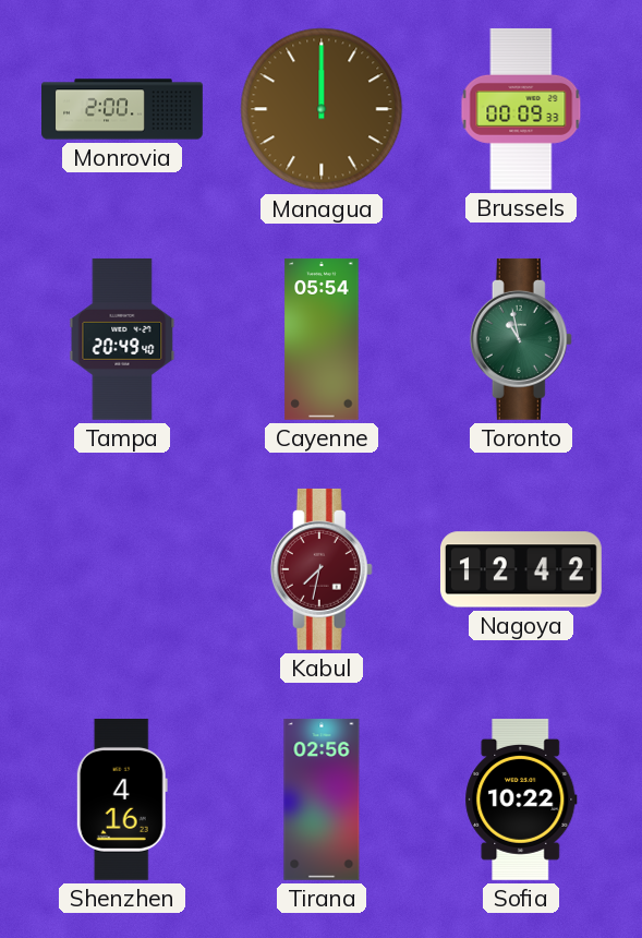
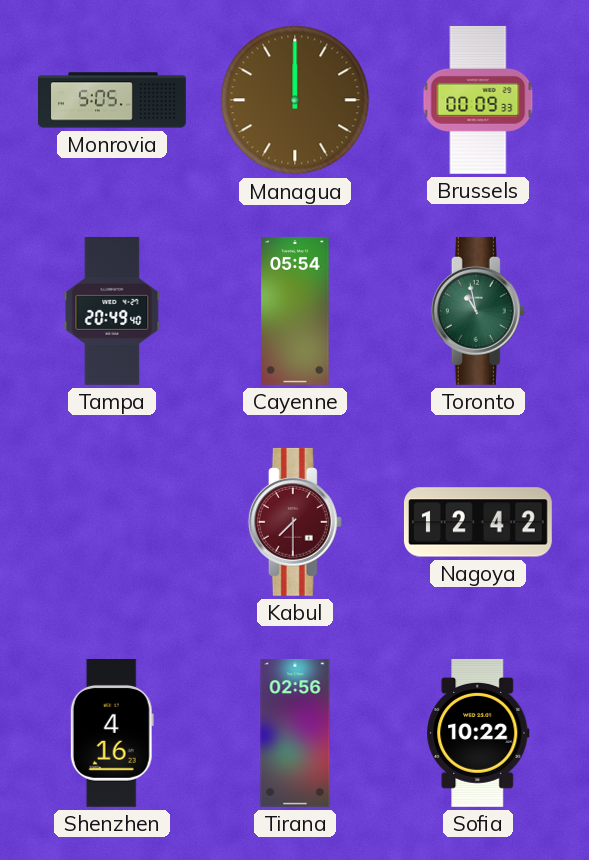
Monrovia: 2:00 -> 5:05 (113, 100)
Kabul: 7:32 -> 7:30 (295, 522)
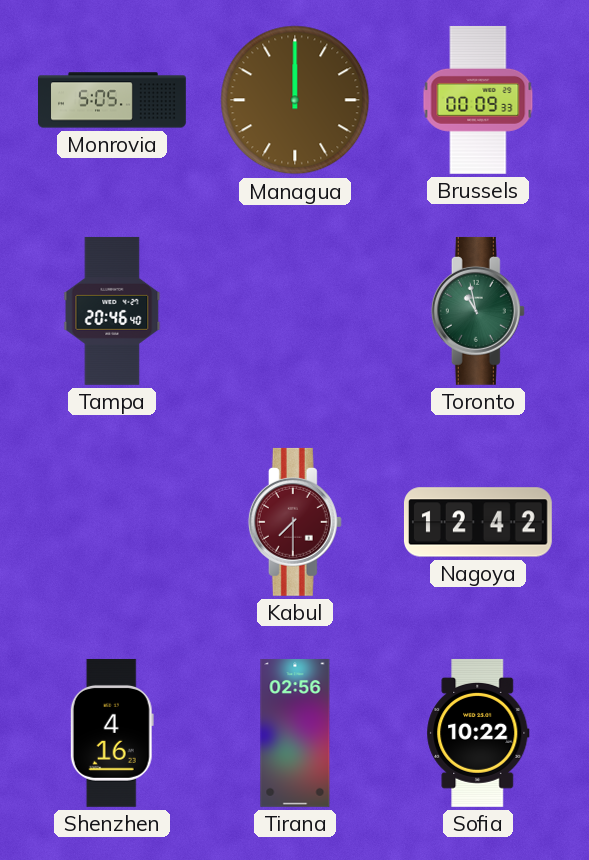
Tampa: 20:49 -> 20:46 (112, 311)
Cayenne: 05:54 -> none (295, 311)
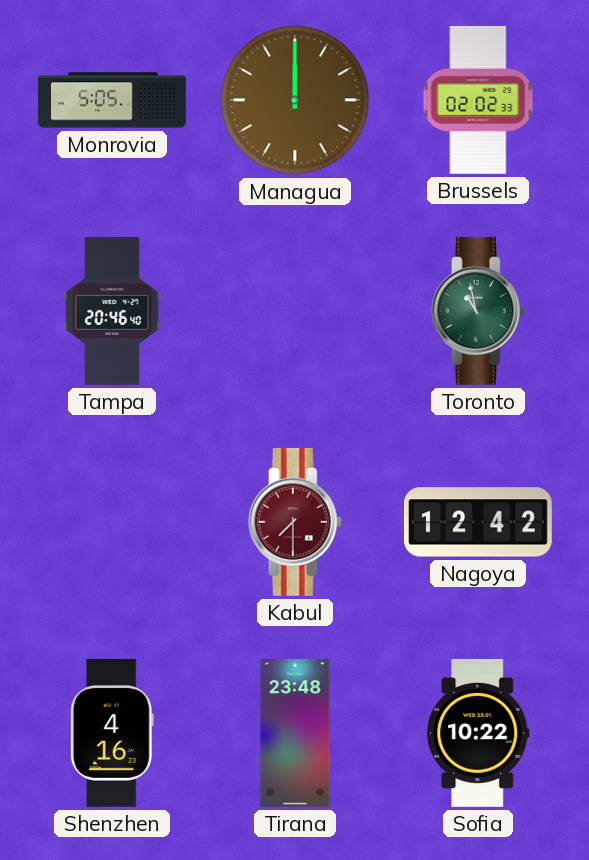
Brussels: 00:09 -> 02:02 (478, 100)
Tirana: 02:56 -> 23:48 (295, 733)
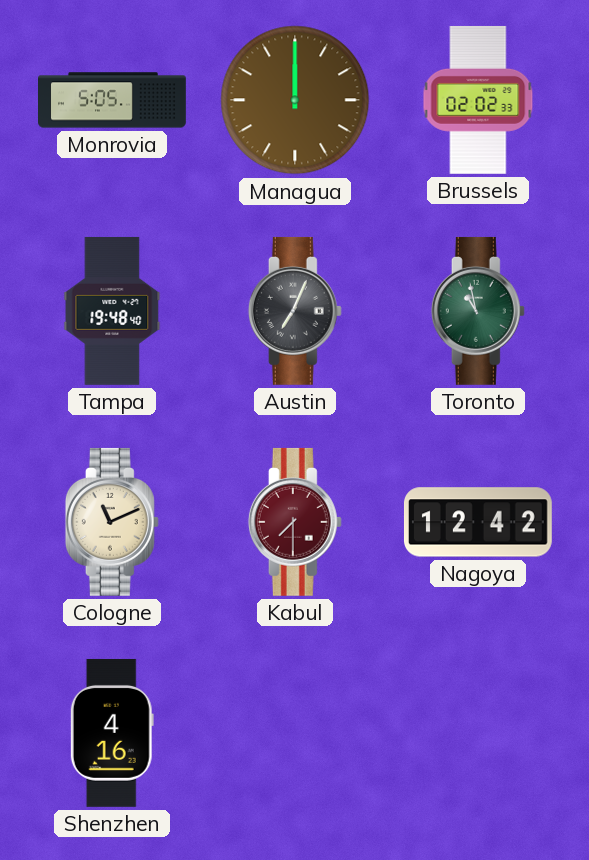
Tampa: 20:46 -> 19:48 (112, 311)
Austin: none -> 7:04 (295, 311)
Cologne: none -> 11:11 (112, 522)
Tirana: 23:48 -> none (295, 733)
Sofia: 10:22 -> none (478, 733)
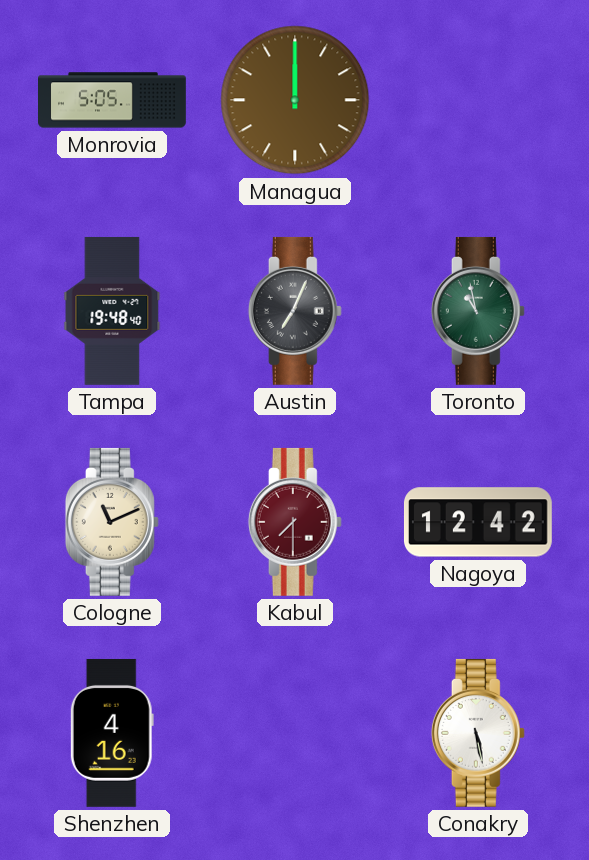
Brussels: 02:02 -> none (478, 100)
Conakry: none -> 5:28 (478, 733)
